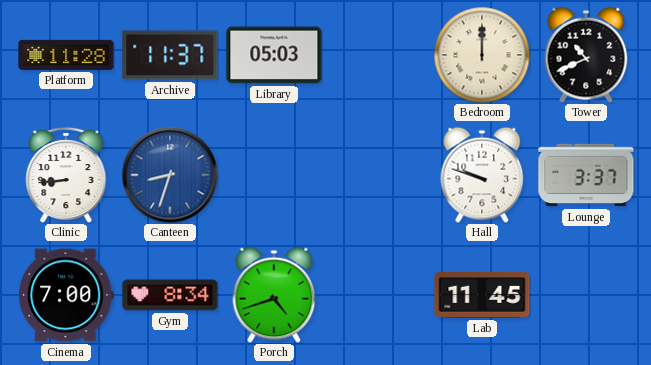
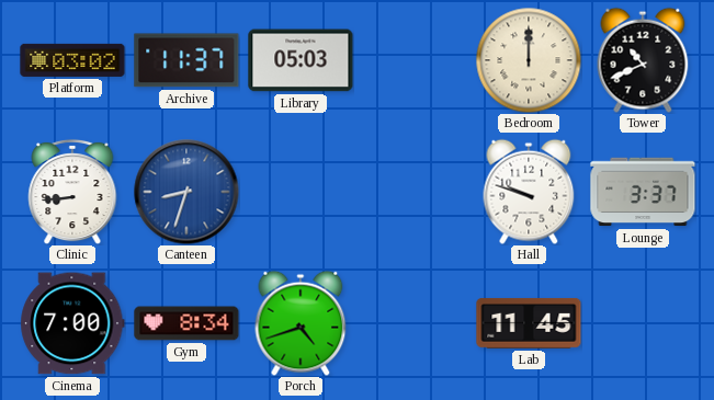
Platform: 11:28 -> 03:02 (72, 60)
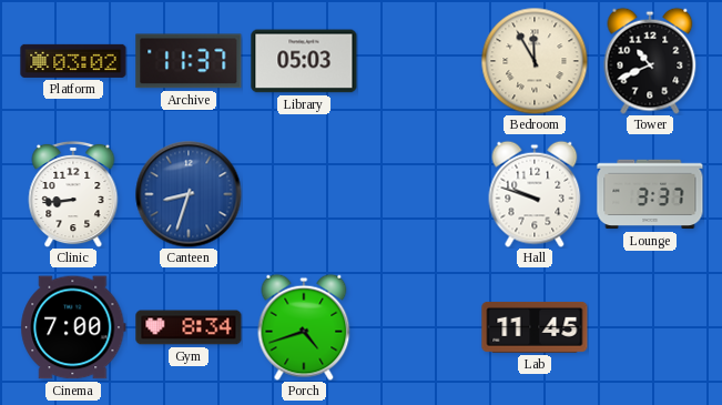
Bedroom: 12:00 -> 11:55 (535, 61)
